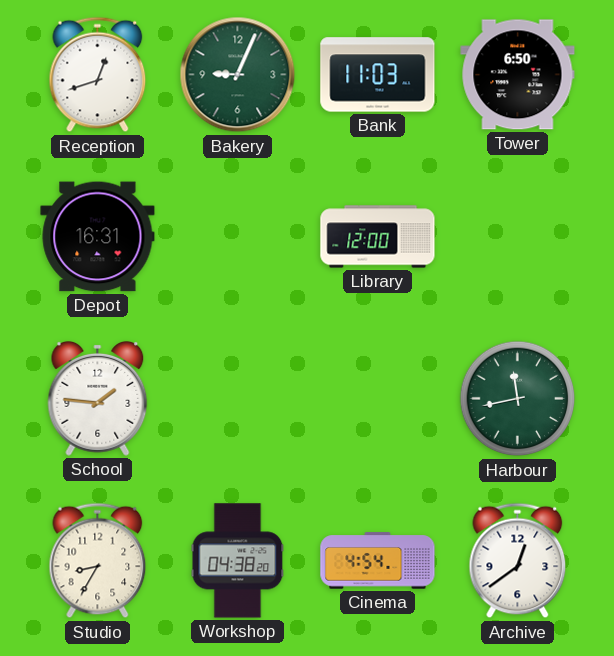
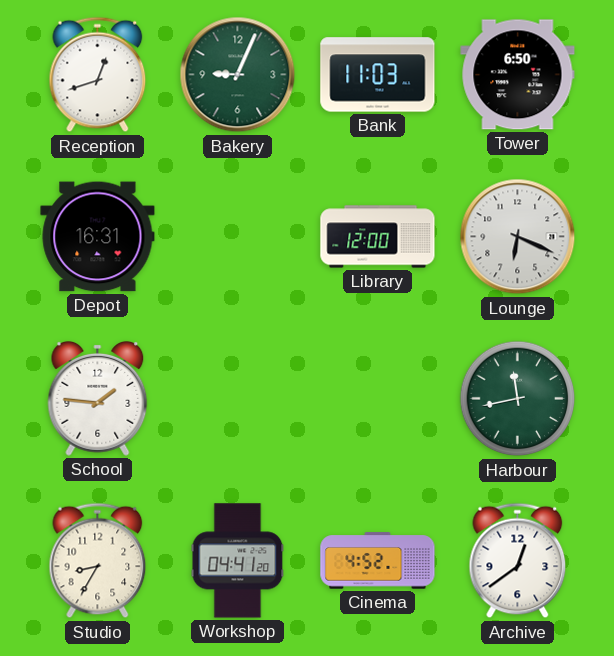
Lounge: none -> 6:19 (518, 237)
Workshop: 04:38 -> 04:41 (238, 561)
Cinema: 4:54 -> 4:52 (378, 561)
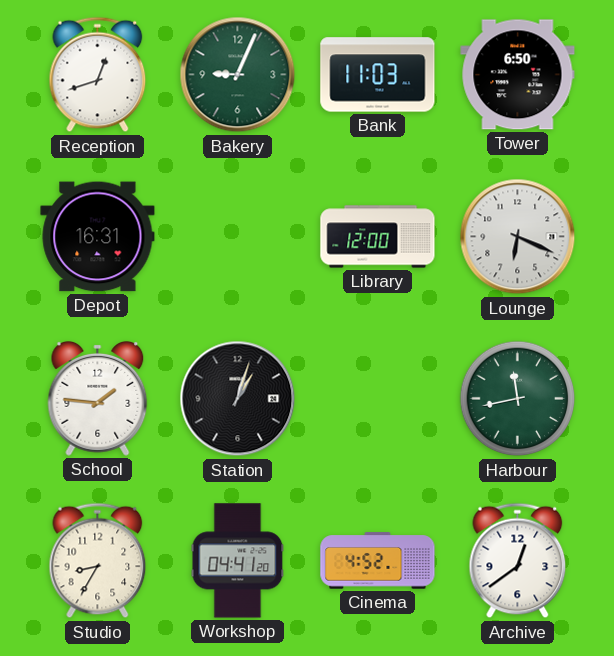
Station: none -> 1:03 (238, 399)
